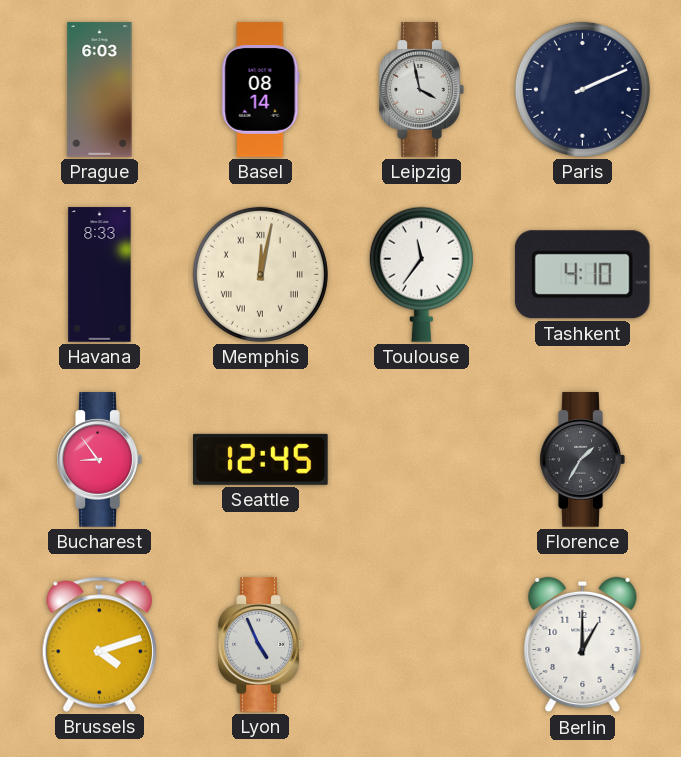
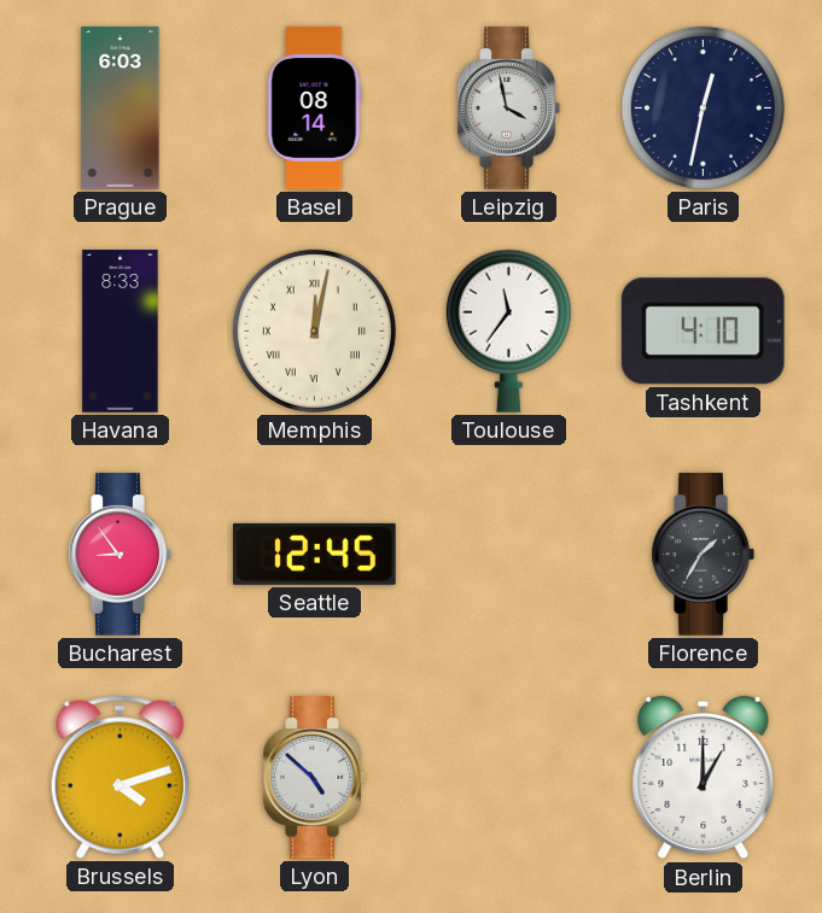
Paris: 2:11 -> 12:32 (703, 107)
Lyon: 4:56 -> 4:52 (314, 778)
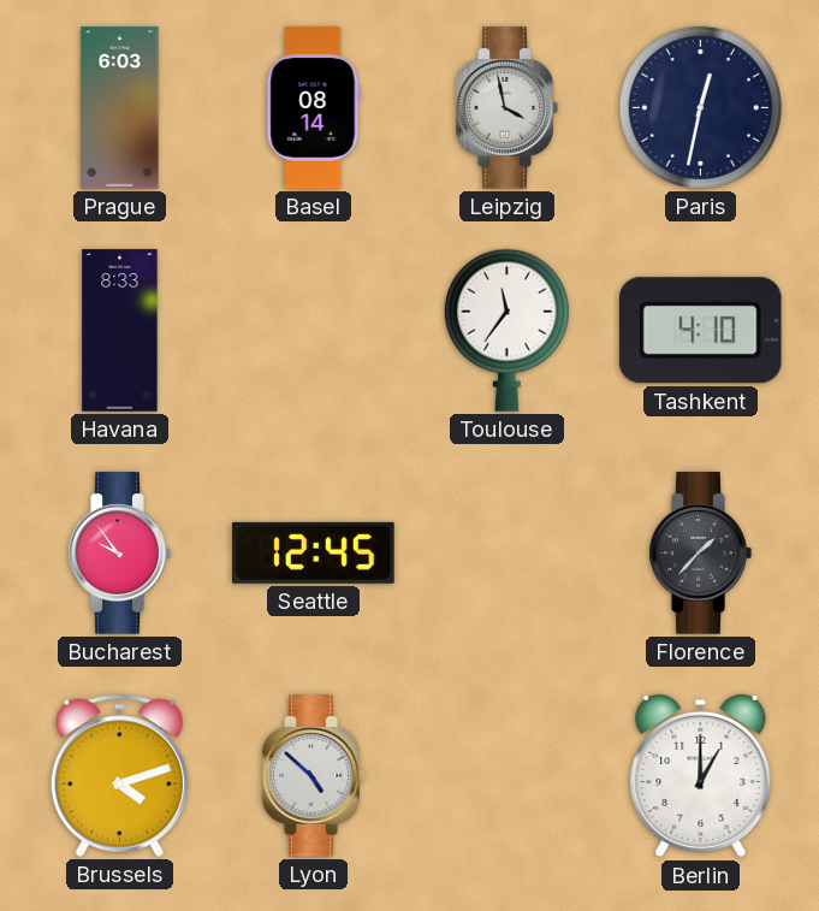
Memphis: 12:02 -> none (314, 330)
Bucharest: 8:54 -> 9:54 (119, 554)
Florence: 1:35 -> 1:37 (700, 554)
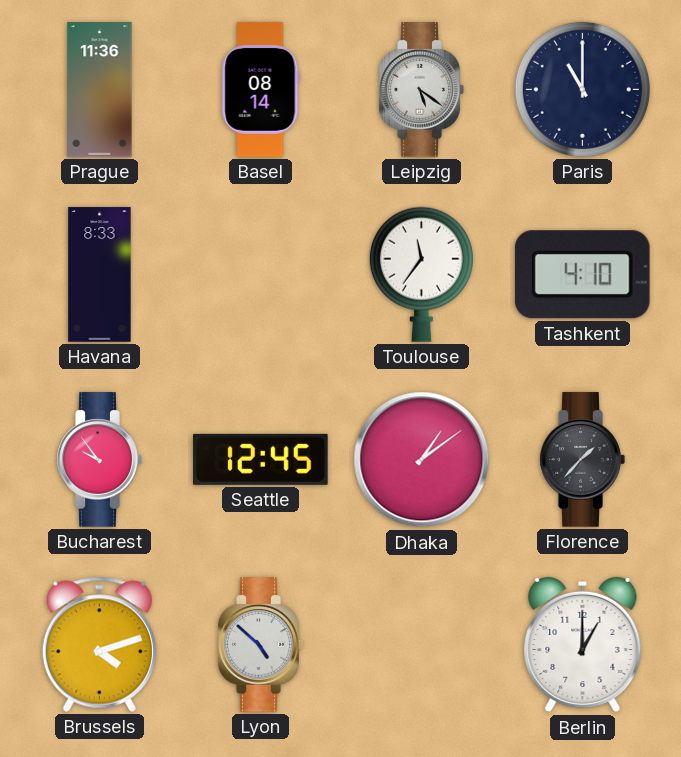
Prague: 6:03 -> 11:36 (100, 90)
Leipzig: 3:58 -> 5:21 (421, 90)
Paris: 12:32 -> 11:00 (582, 89)
Dhaka: none -> 1:09 (422, 460)
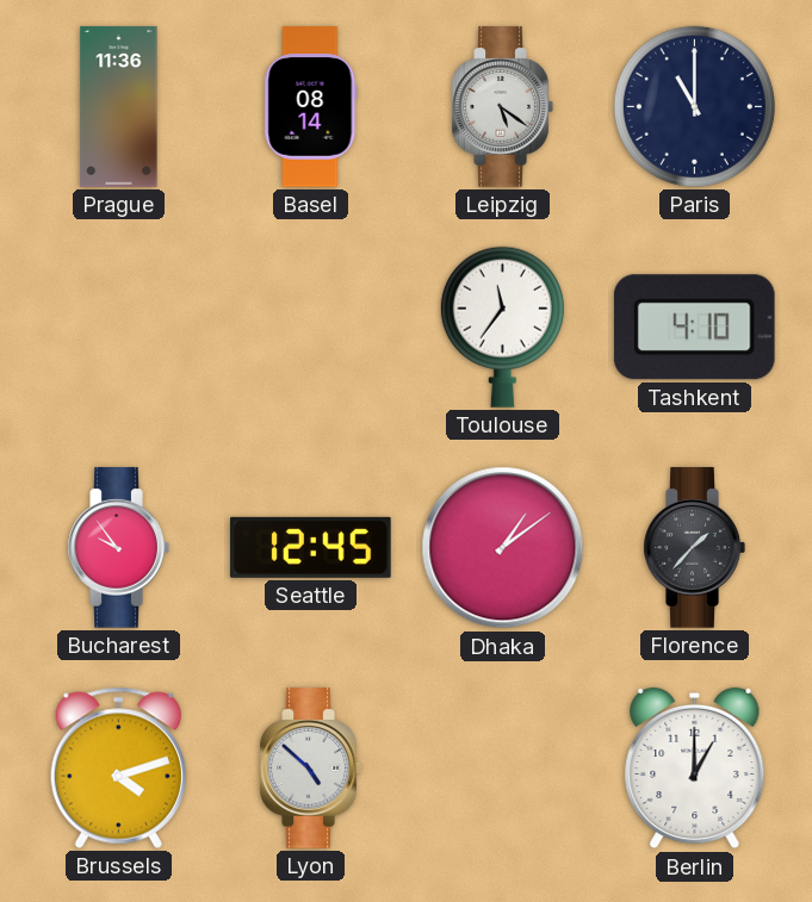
Havana: 8:33 -> none (100, 275)
